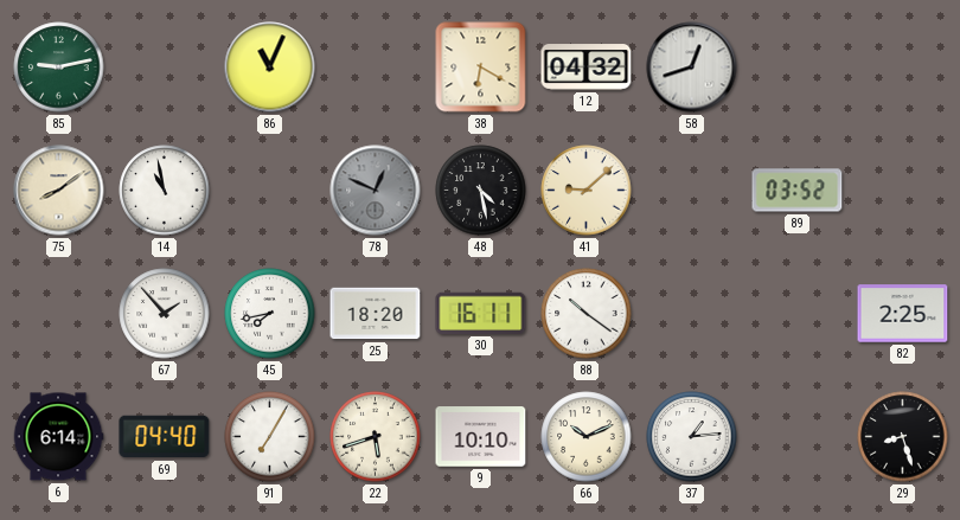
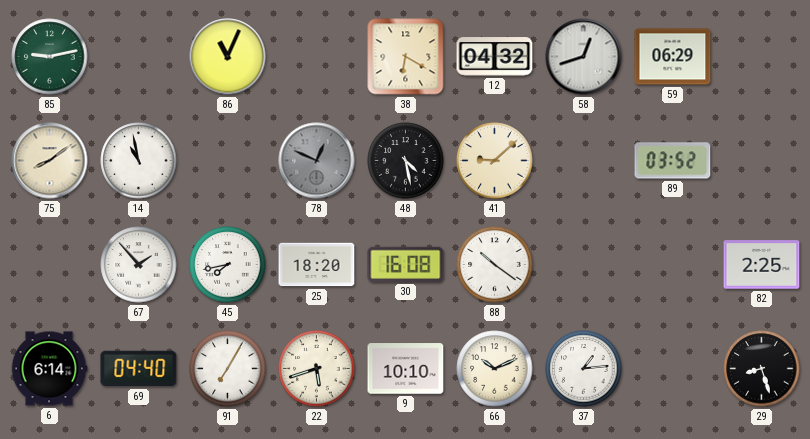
59: none -> 06:29 (673, 57)
30: 16:11 -> 16:08 (406, 264)
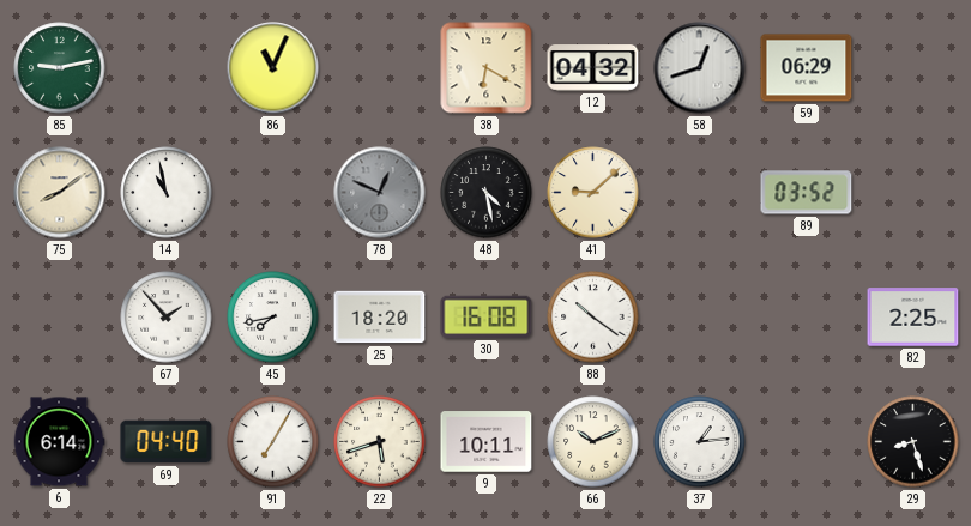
9: 10:10 -> 10:11 (487, 442)
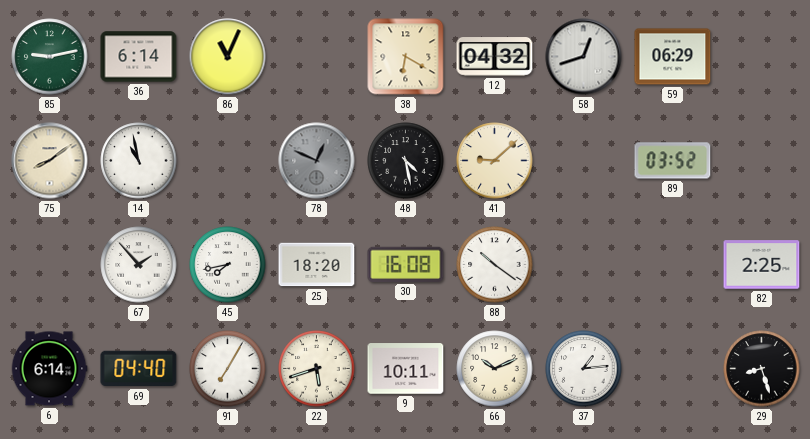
36: none -> 6:14 (139, 57)
